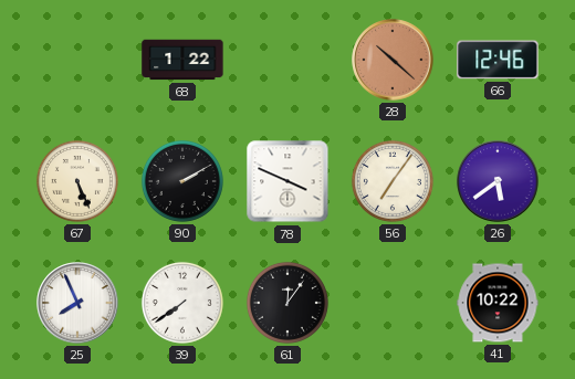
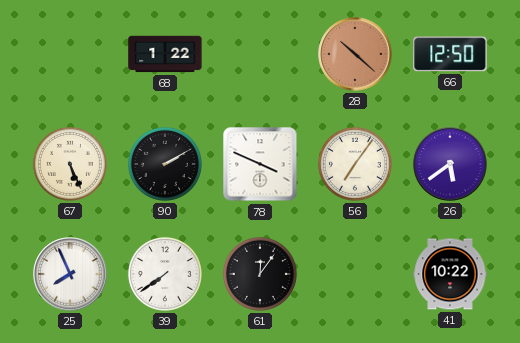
66: 12:46 -> 12:50 (450, 54)
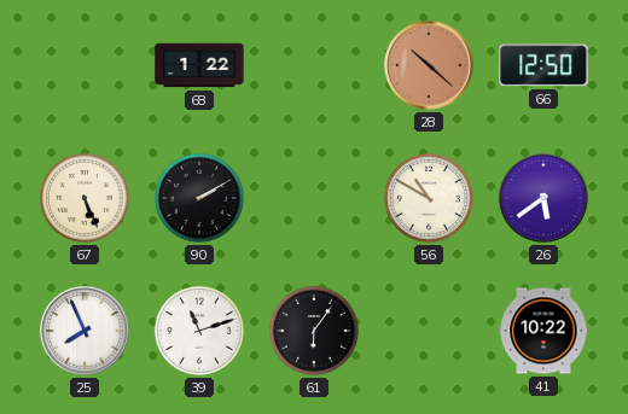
78: 3:49 -> none (260, 164)
56: 7:06 -> 10:50 (429, 198)
39: 7:39 -> 11:12 (199, 331)
61: 12:06 -> 6:06 (314, 331)
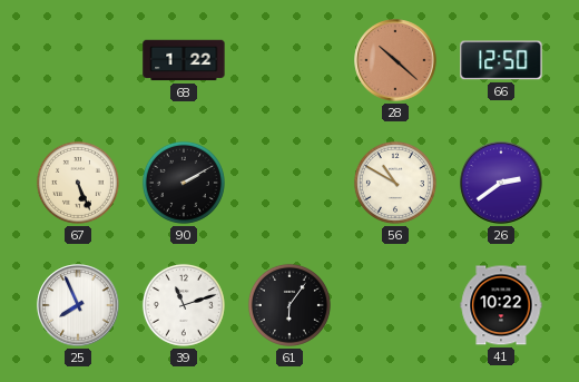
26: 5:39 -> 2:39 (501, 183)
